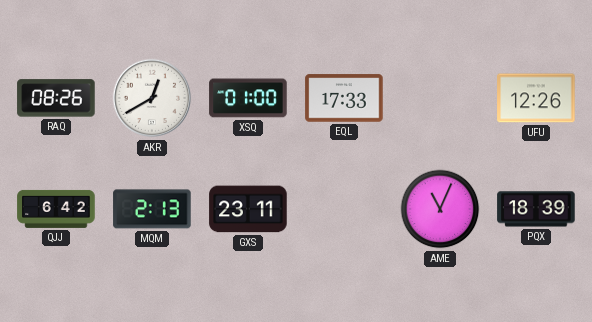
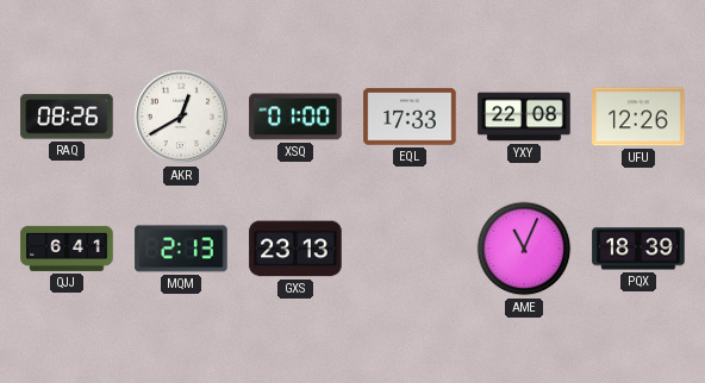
YXY: none -> 22:08 (524, 117)
QJJ: 6:42 -> 6:41 (67, 249)
GXS: 23:11 -> 23:13 (295, 249)
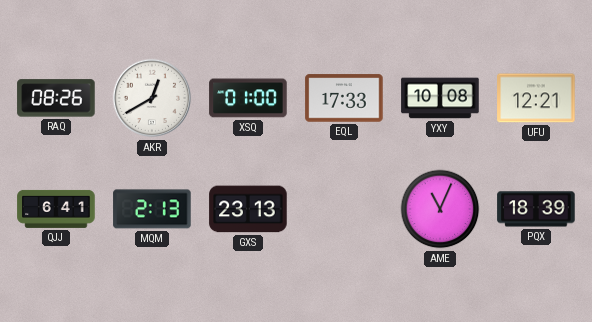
YXY: 22:08 -> 10:08 (440, 98)
UFU: 12:26 -> 12:21 (536, 98)
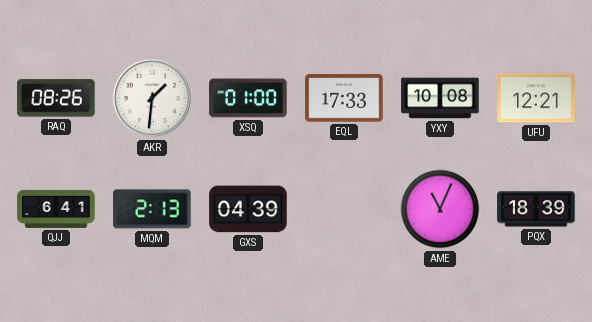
AKR: 12:40 -> 1:31 (152, 98)
GXS: 23:13 -> 04:39 (248, 209)
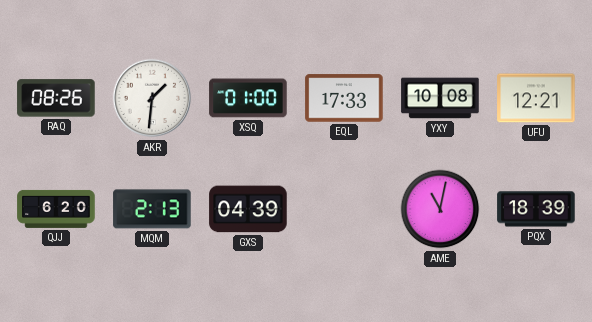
QJJ: 6:41 -> 6:20 (56, 209)
AME: 11:04 -> 11:02 (440, 209)
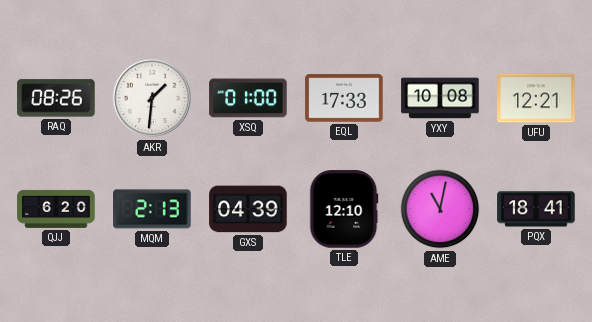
TLE: none -> 12:10 (344, 209)
PQX: 18:39 -> 18:41 (536, 209)
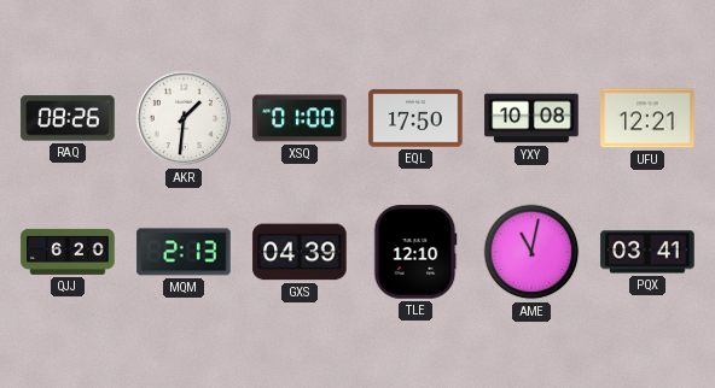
EQL: 17:33 -> 17:50 (415, 118)
PQX: 18:41 -> 03:41 (647, 252)
